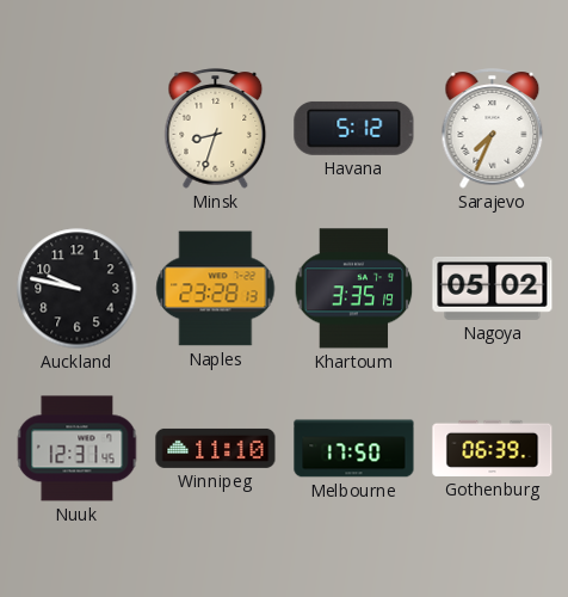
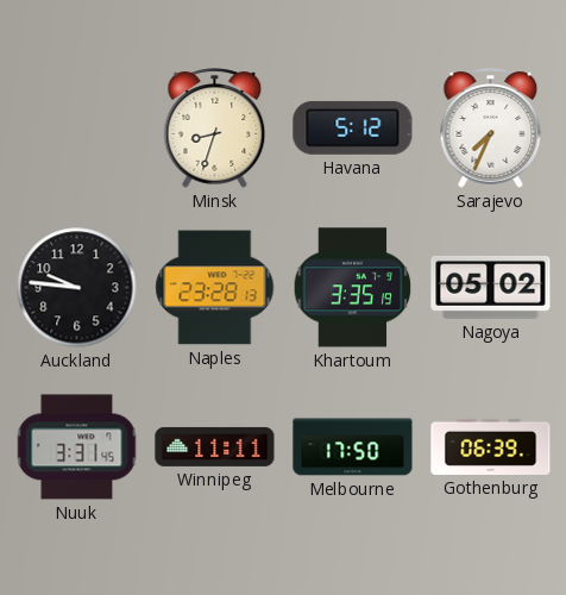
Auckland: 9:47 -> 9:46 (77, 288)
Nuuk: 12:31 -> 3:31 (77, 447)
Winnipeg: 11:10 -> 11:11 (215, 446)
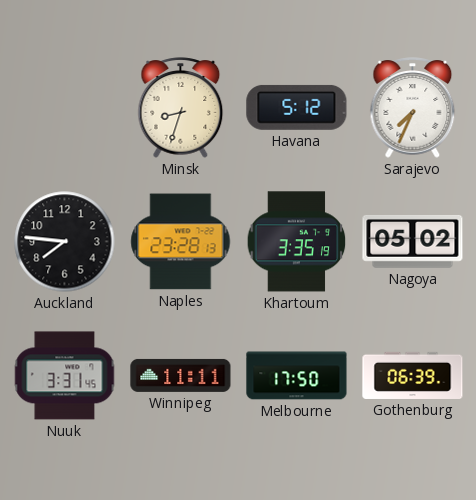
Auckland: 9:46 -> 7:46 (65, 242)
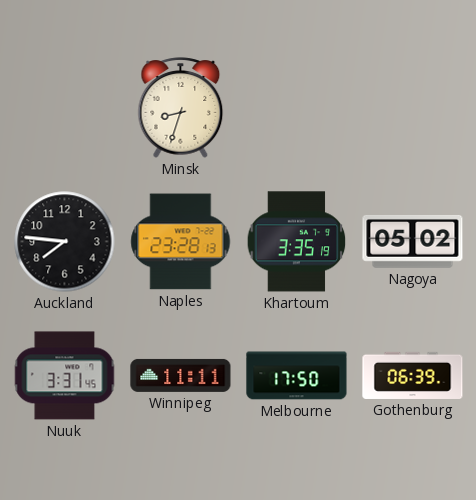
Havana: 5:12 -> none (297, 107)
Sarajevo: 7:34 -> none (413, 108)
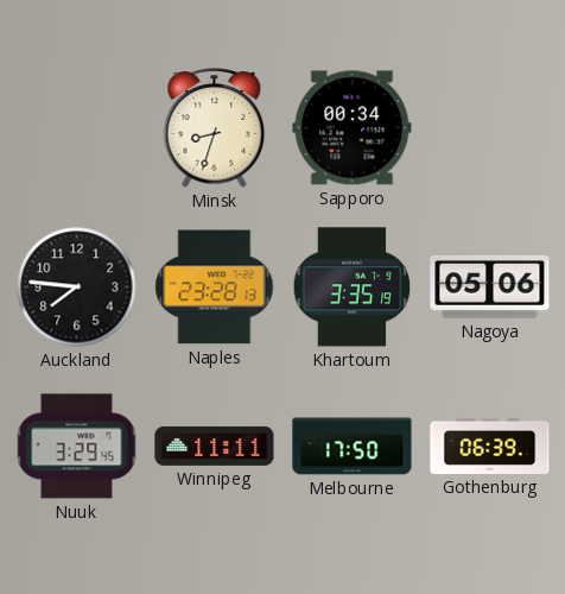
Sapporo: none -> 00:34 (353, 128)
Nagoya: 05:02 -> 05:06 (490, 286)
Nuuk: 3:31 -> 3:29 (77, 447)
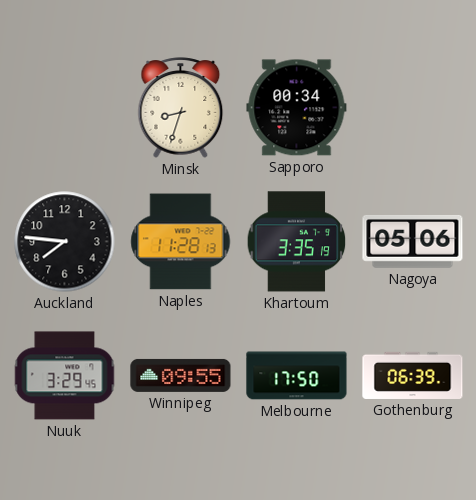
Naples: 23:28 -> 11:28 (181, 242)
Winnipeg: 11:11 -> 09:55 (181, 375)
